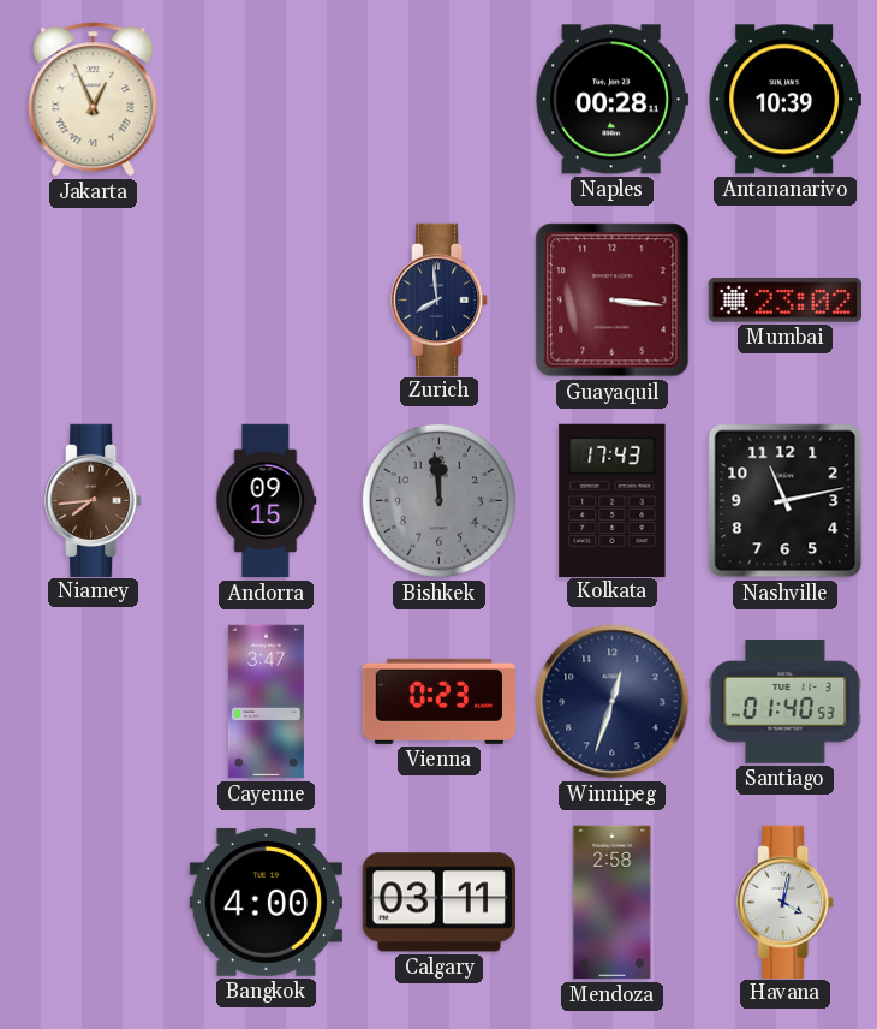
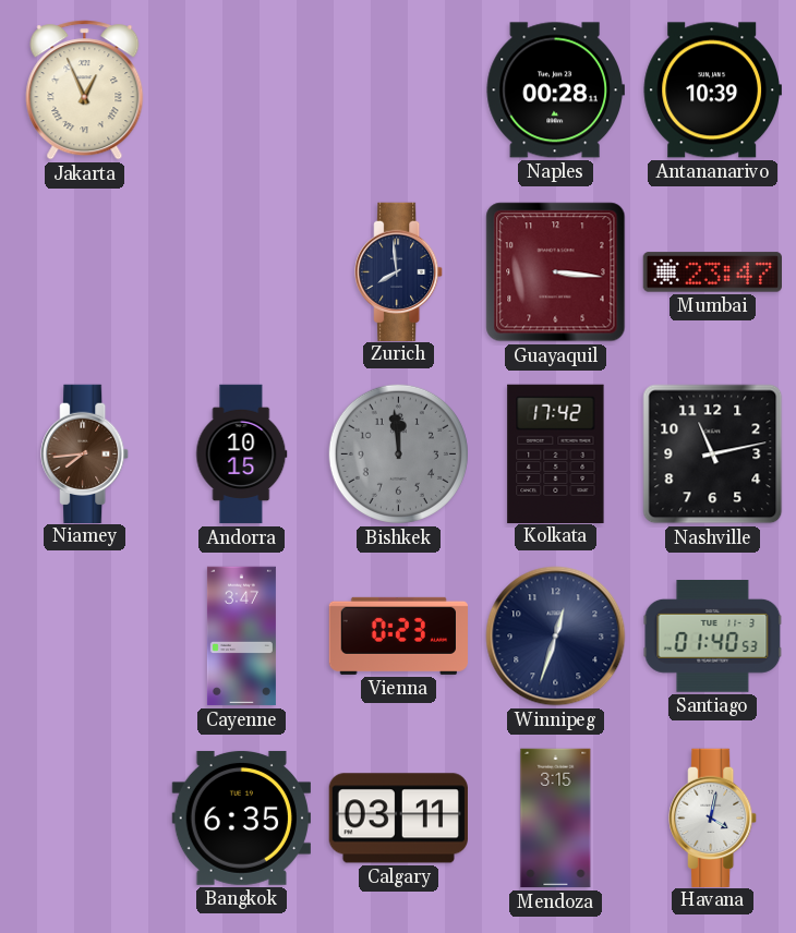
Mumbai: 23:02 -> 23:47 (712, 272)
Andorra: 09:15 -> 10:15 (242, 455)
Kolkata: 17:43 -> 17:42 (556, 453)
Bangkok: 4:00 -> 6:35 (241, 817)
Mendoza: 2:58 -> 3:15 (556, 819)
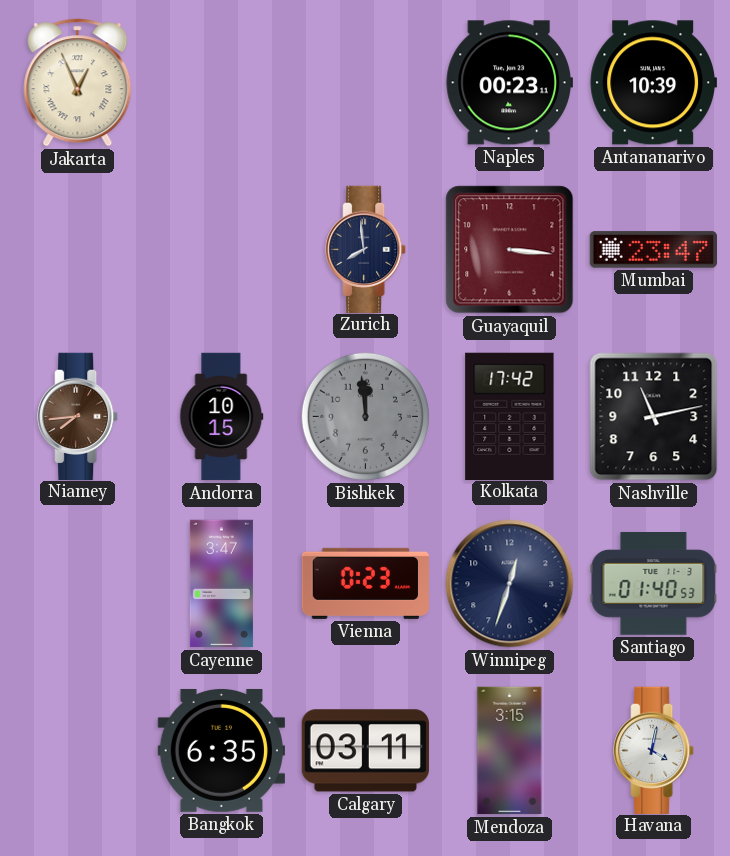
Naples: 00:28 -> 00:23 (509, 83)
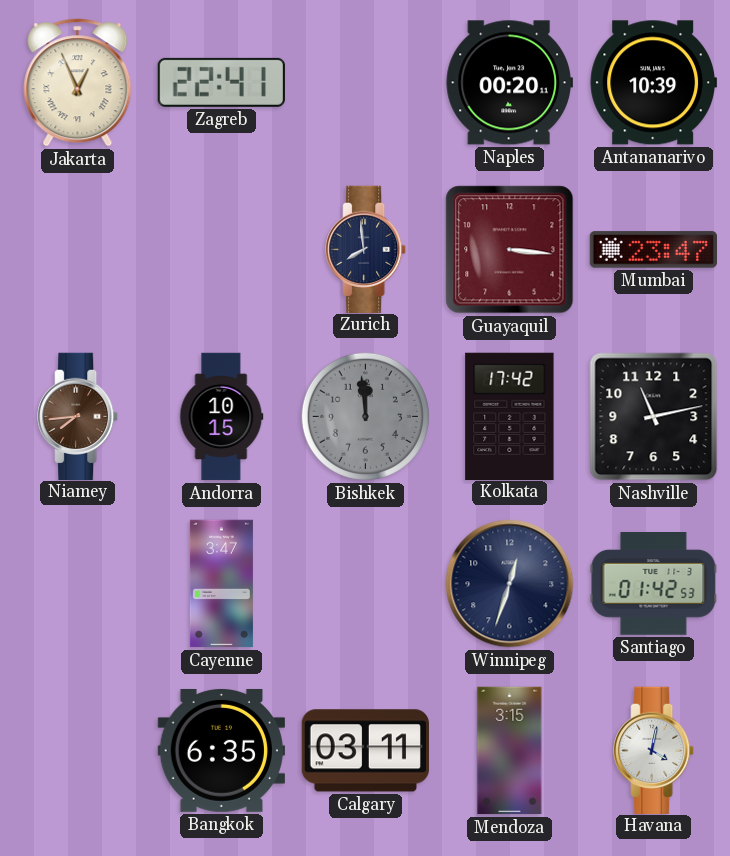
Zagreb: none -> 22:41 (221, 82)
Naples: 00:23 -> 00:20 (509, 83)
Vienna: 0:23 -> none (365, 583)
Santiago: 01:40 -> 01:42 (654, 584)
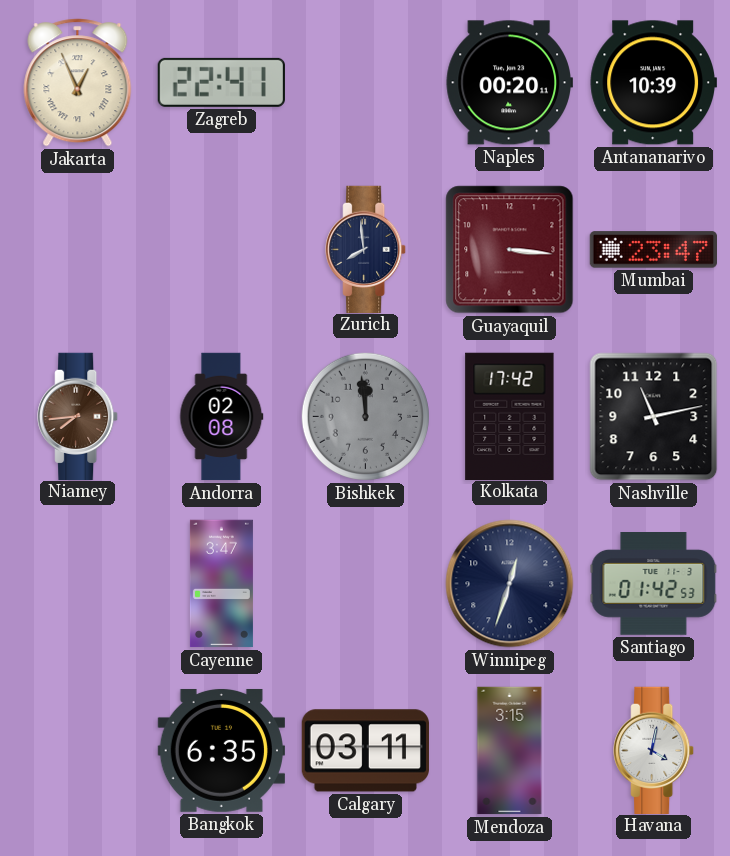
Andorra: 10:15 -> 02:08 (222, 417)
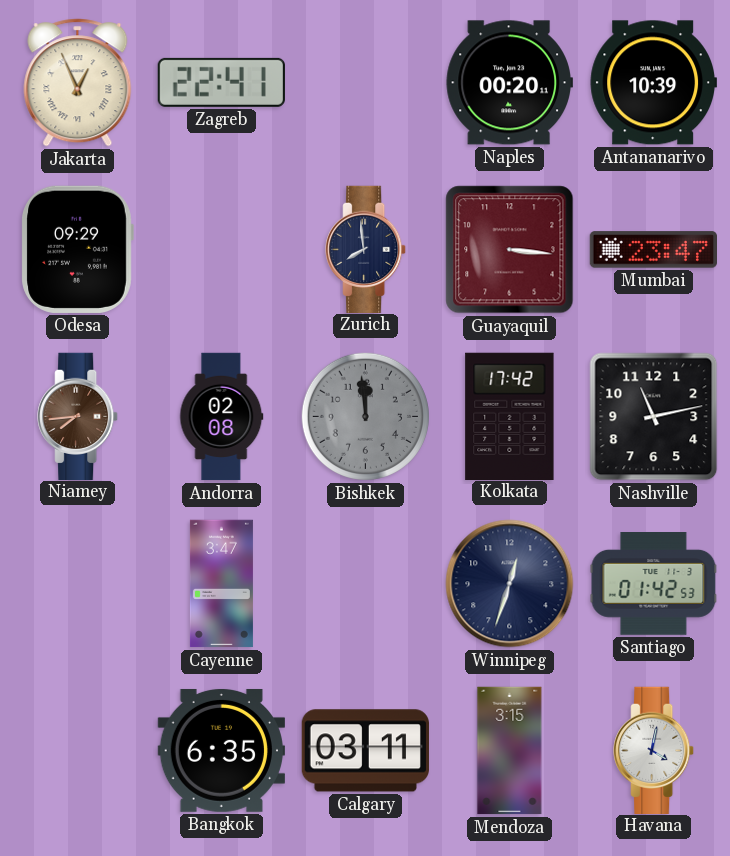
Odesa: none -> 09:29 (77, 249)
